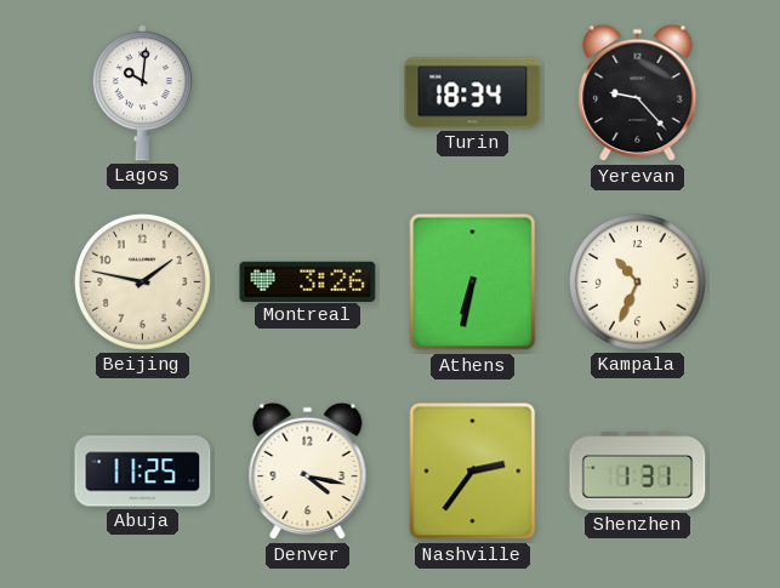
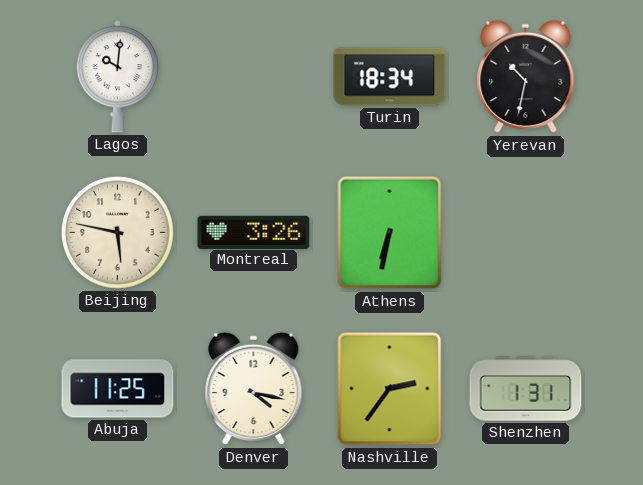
Yerevan: 9:23 -> 10:32 (526, 77)
Beijing: 1:47 -> 5:47 (118, 233)
Kampala: 10:34 -> none (638, 282)
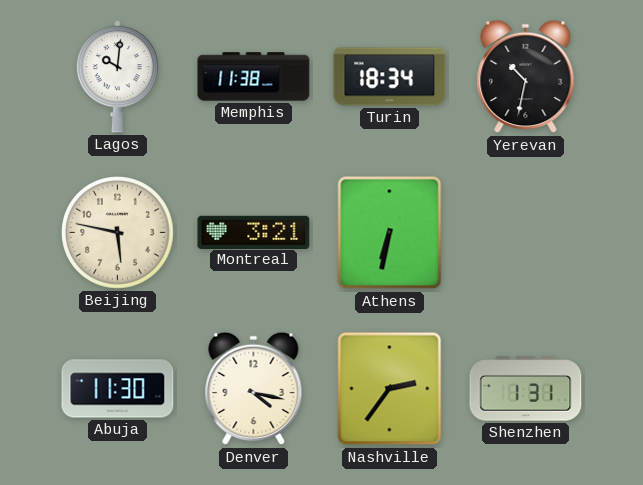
Memphis: none -> 11:38 (254, 77)
Montreal: 3:26 -> 3:21 (254, 232)
Abuja: 11:25 -> 11:30 (118, 389)
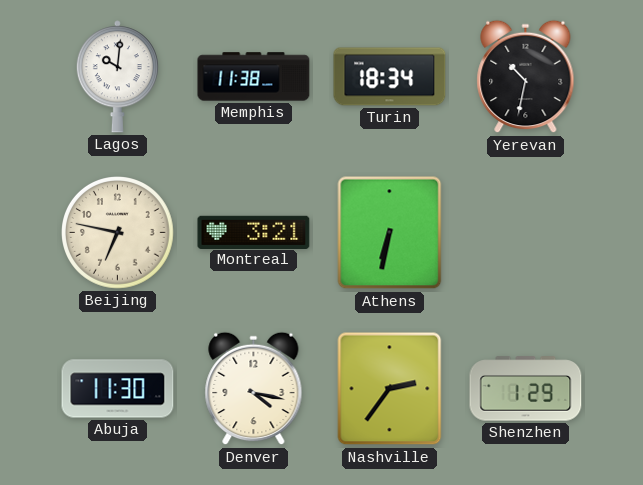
Beijing: 5:47 -> 6:47 (118, 233)
Shenzhen: 1:31 -> 1:29 (526, 389)
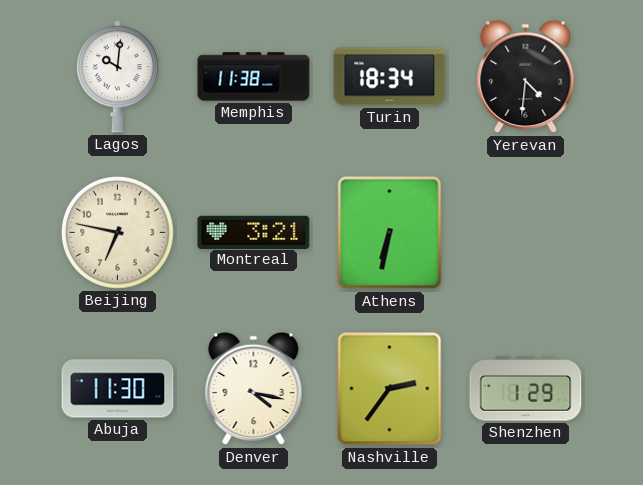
Yerevan: 10:32 -> 4:31 (526, 77)
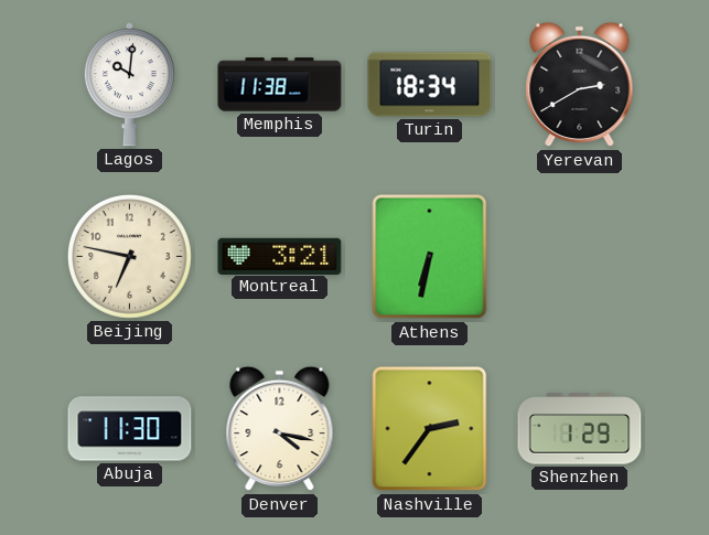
Yerevan: 4:31 -> 2:40 (580, 85)
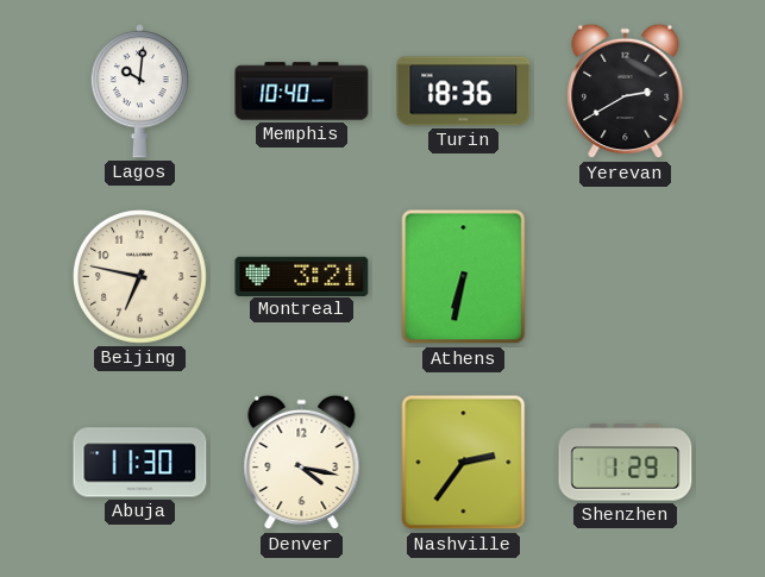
Memphis: 11:38 -> 10:40 (302, 92)
Turin: 18:34 -> 18:36 (464, 92)
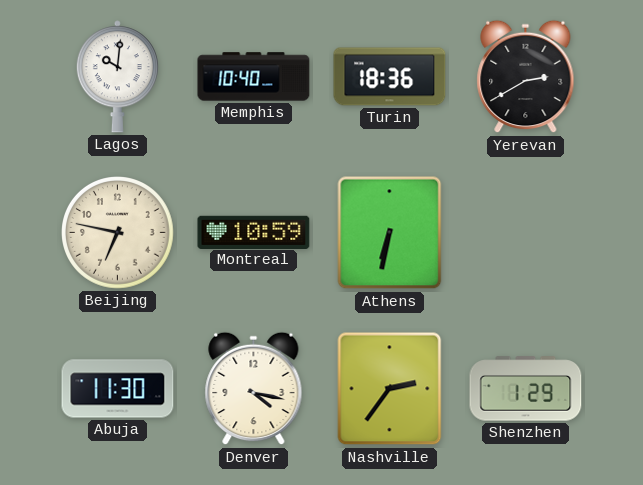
Montreal: 3:21 -> 10:59 (254, 232)
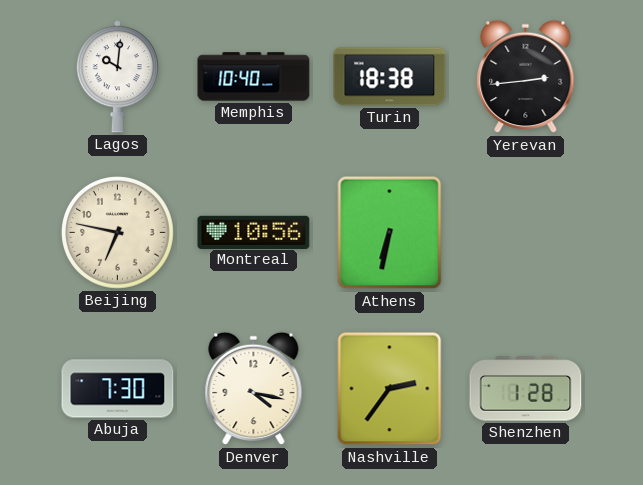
Turin: 18:36 -> 18:38 (390, 77)
Yerevan: 2:40 -> 2:44 (526, 77)
Montreal: 10:59 -> 10:56 (254, 232)
Abuja: 11:30 -> 7:30 (118, 389)
Shenzhen: 1:29 -> 1:28 (526, 389)
